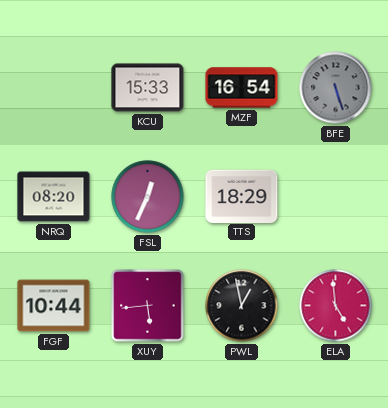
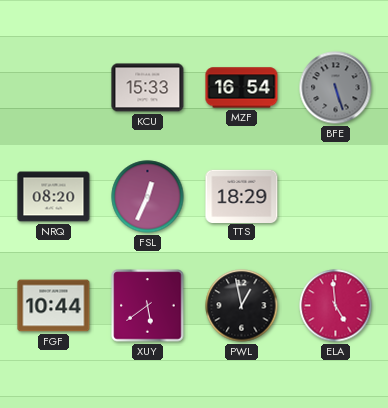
XUY: 5:44 -> 5:39 (148, 306)
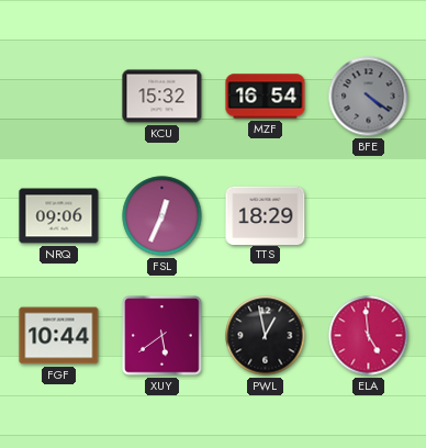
KCU: 15:33 -> 15:32 (162, 97)
BFE: 5:27 -> 4:21 (369, 97)
NRQ: 08:20 -> 09:06 (59, 216)
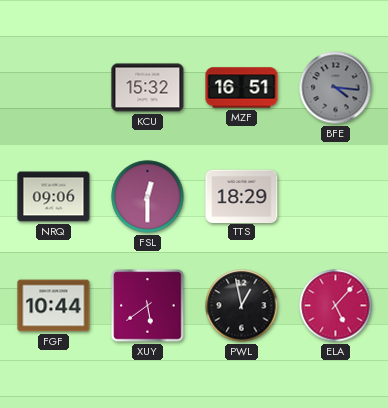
MZF: 16:54 -> 16:51 (242, 88)
BFE: 4:21 -> 4:16 (336, 88)
FSL: 12:34 -> 12:30 (148, 197)
ELA: 4:59 -> 5:07 (336, 306)
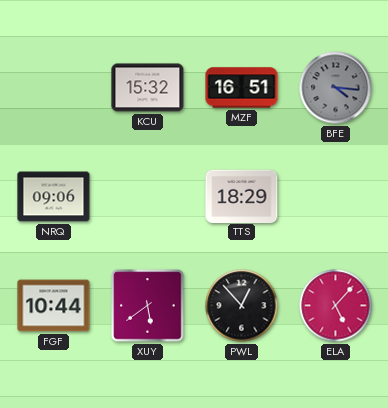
FSL: 12:30 -> none (148, 197)
PWL: 12:58 -> 12:53 (242, 306)
